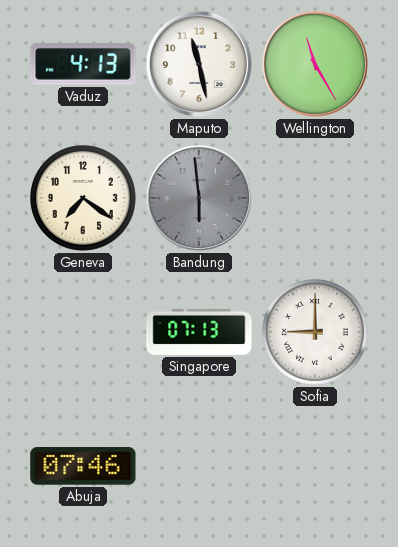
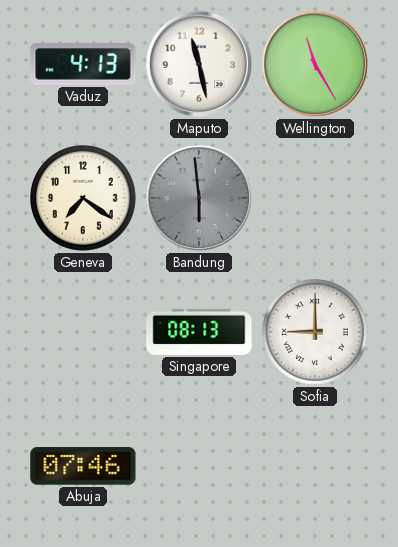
Singapore: 07:13 -> 08:13 (199, 332)
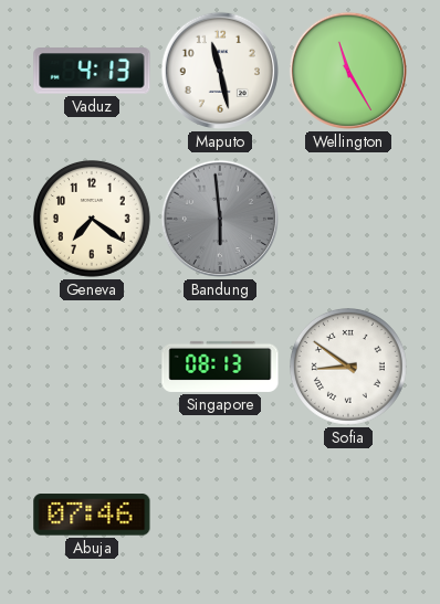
Sofia: 9:00 -> 8:51 (349, 368)
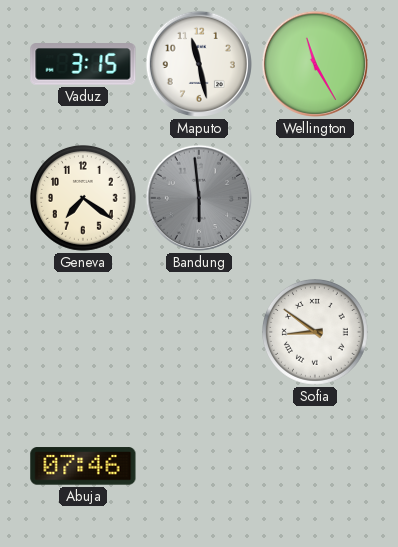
Vaduz: 4:13 -> 3:15 (83, 64)
Singapore: 08:13 -> none (220, 367)
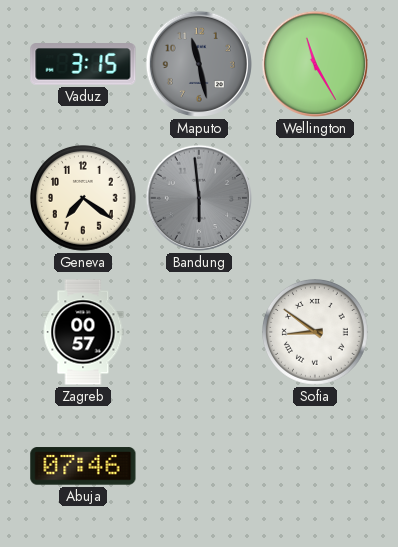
Maputo dial: white -> grey (199, 64)
Zagreb: none -> 00:57 (83, 332)
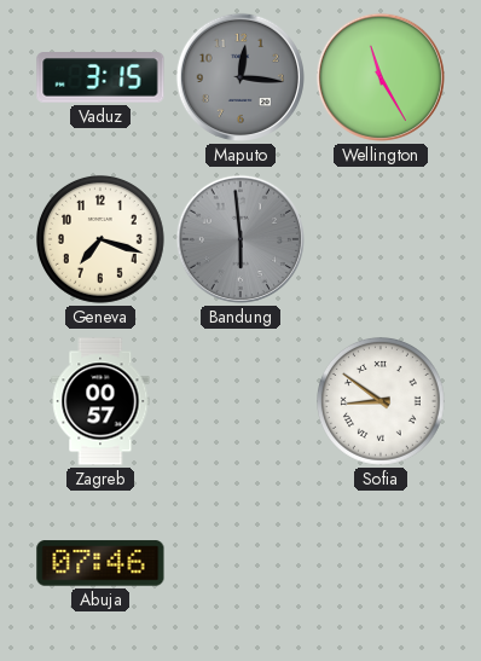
Maputo: 11:28 -> 12:16 (240, 77)
Geneva: 7:21 -> 7:18 (102, 240)
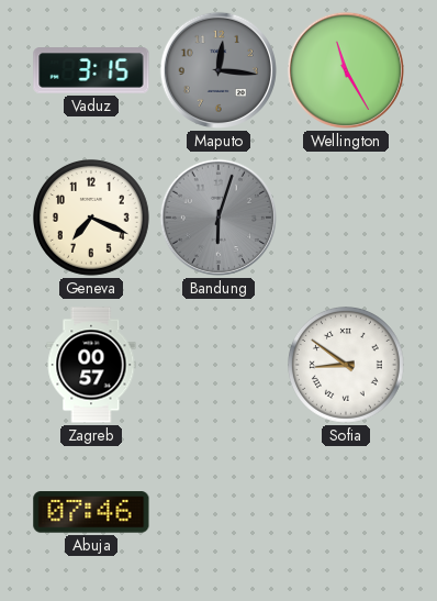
Geneva: 7:18 -> 7:19 (92, 219)
Bandung: 5:59 -> 6:03 (218, 218)
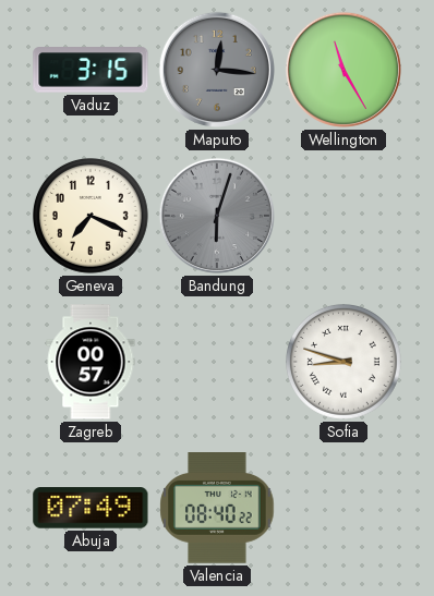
Sofia: 8:51 -> 8:48 (345, 363)
Abuja: 07:46 -> 07:49 (91, 508)
Valencia: none -> 08:40 (217, 509)
